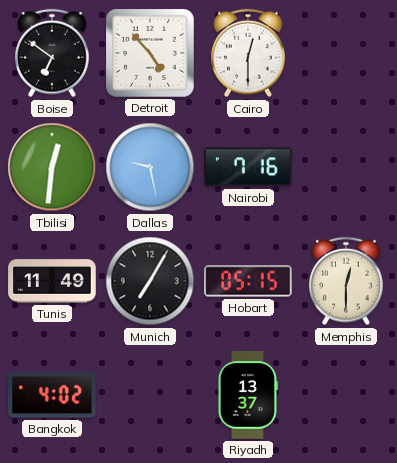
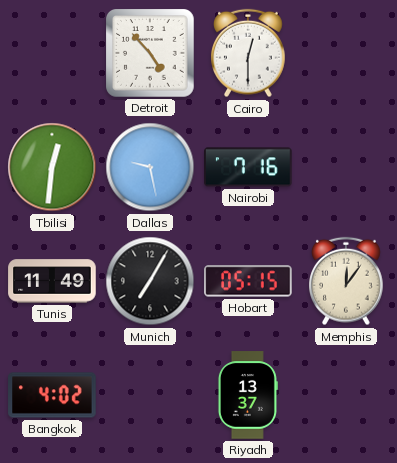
Boise: 6:51 -> none (53, 53)
Memphis: 12:30 -> 12:06 (347, 281)
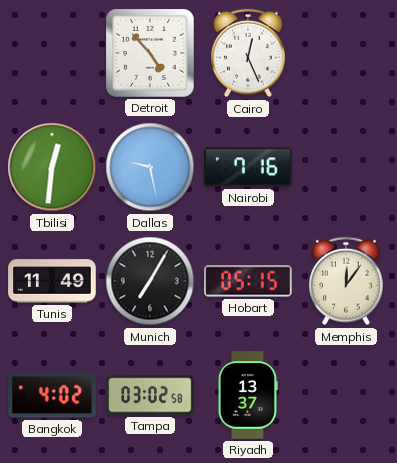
Cairo: 12:30 -> 12:26 (249, 53)
Tampa: none -> 03:02 (150, 395)
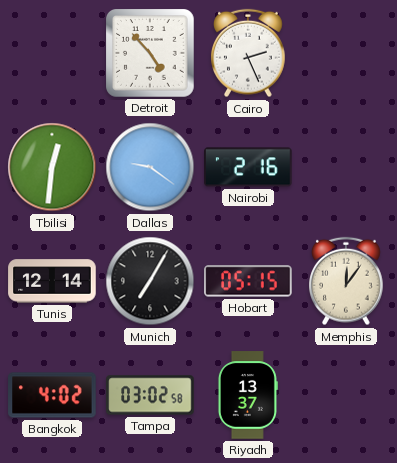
Cairo: 12:26 -> 2:26 (249, 53)
Dallas: 9:28 -> 9:21 (150, 167)
Nairobi: 7:16 -> 2:16 (248, 167)
Tunis: 11:49 -> 12:14 (52, 281)
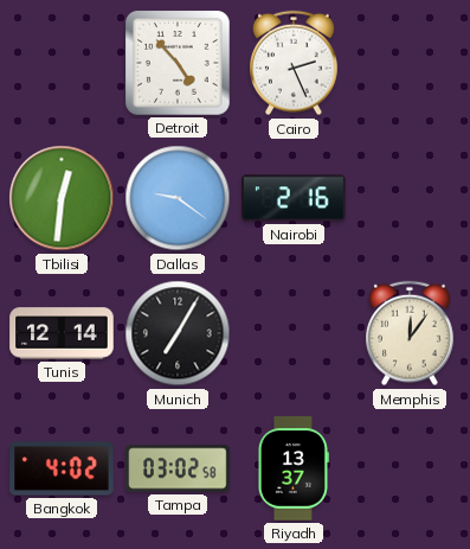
Hobart: 05:15 -> none (248, 281)
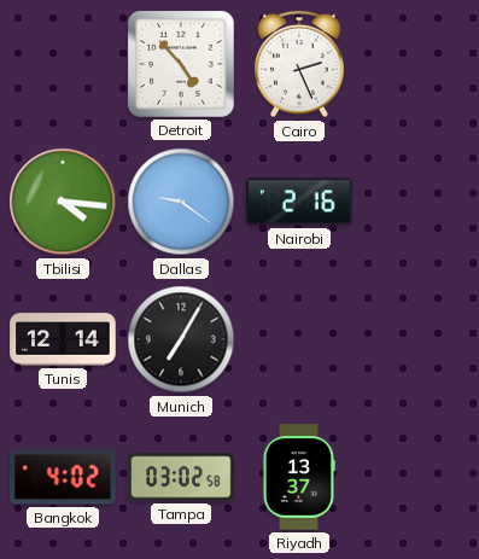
Tbilisi: 12:31 -> 4:16 (63, 202)
Memphis: 12:06 -> none (411, 333)
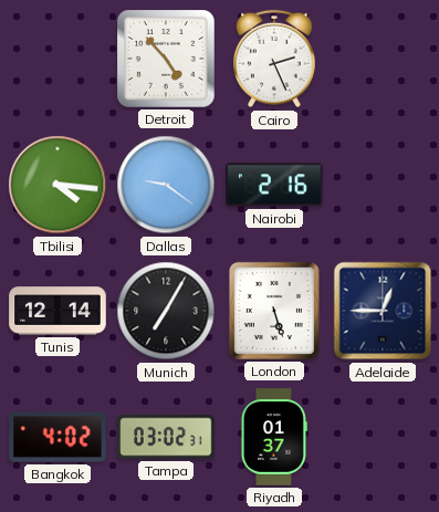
London: none -> 5:27 (274, 311)
Adelaide: none -> 12:45 (383, 311)
Tampa: 03:02:58 -> 03:02:31 (166, 437)
Riyadh: 13:37 -> 01:37 (273, 437)
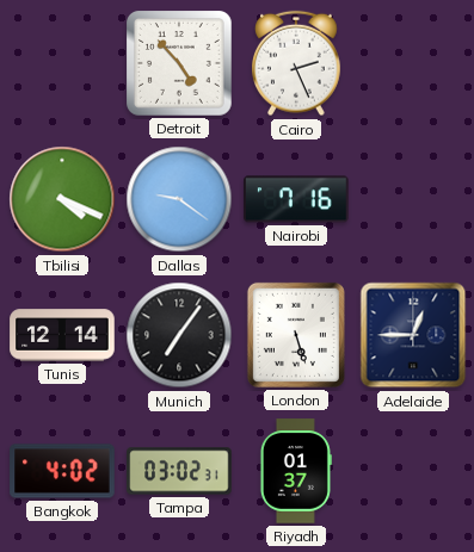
Tbilisi: 4:16 -> 4:19 (62, 199)
Nairobi: 2:16 -> 7:16 (296, 199)
Munich: 7:05 -> 7:06 (179, 335)
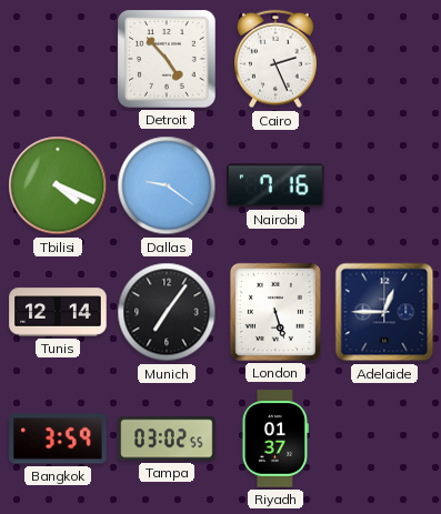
Bangkok: 4:02 -> 3:59 (58, 439)
Tampa: 03:02:31 -> 03:02:55 (167, 439)
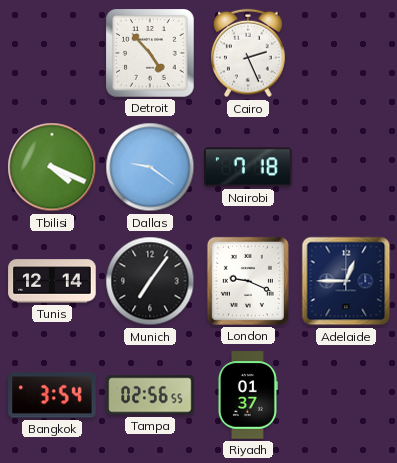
Nairobi: 7:16 -> 7:18 (248, 167)
London: 5:27 -> 9:19 (248, 281)
Bangkok: 3:59 -> 3:54 (52, 395)
Tampa: 03:02 -> 02:56 (150, 395)
